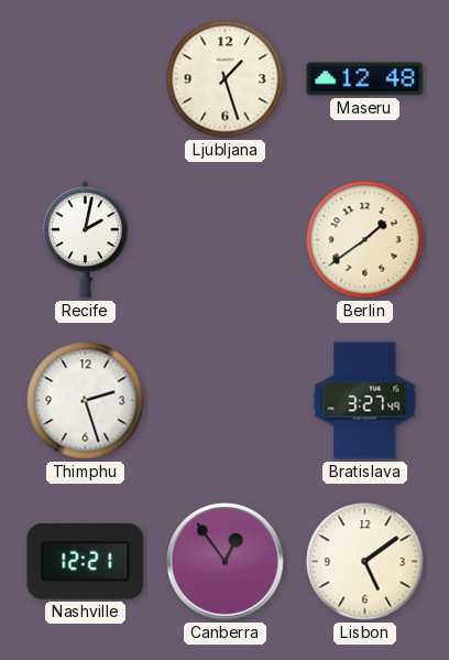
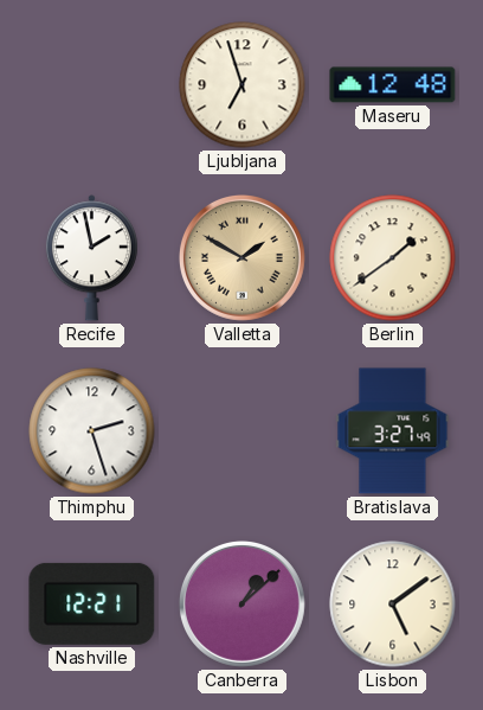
Ljubljana: 1:27 -> 6:57 (243, 85)
Recife: 2:02 -> 1:58 (91, 258)
Valletta: none -> 1:50 (241, 257)
Canberra: 12:54 -> 1:08 (241, 603)
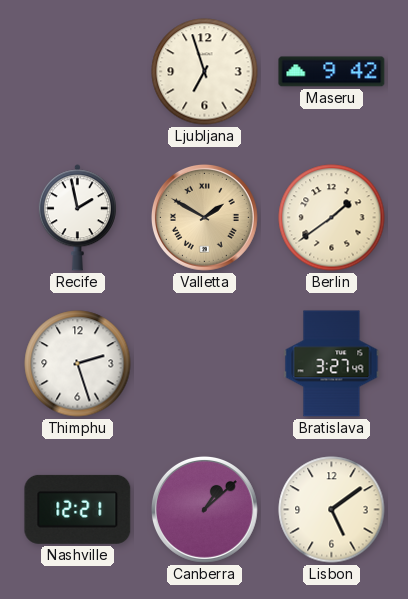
Maseru: 12:48 -> 9:42 (332, 72)
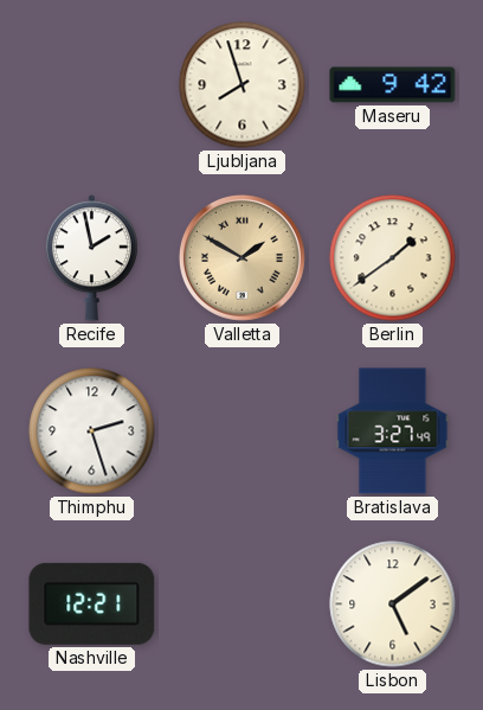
Ljubljana: 6:57 -> 7:57 (243, 85)
Canberra: 1:08 -> none (204, 509)
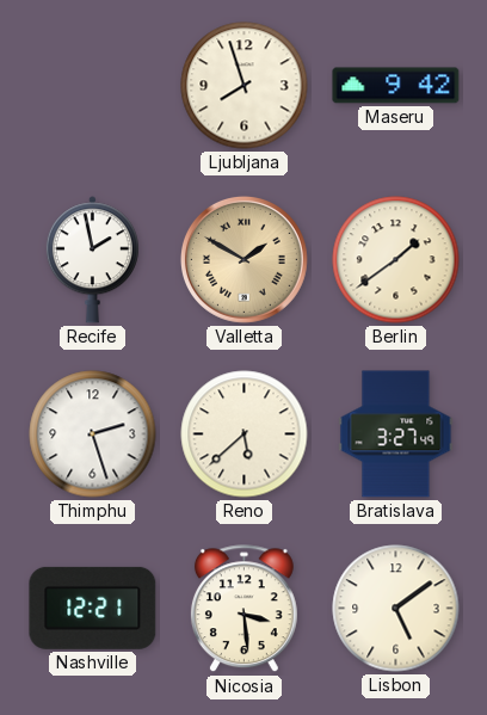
Reno: none -> 5:38 (245, 434)
Nicosia: none -> 3:29 (243, 609)
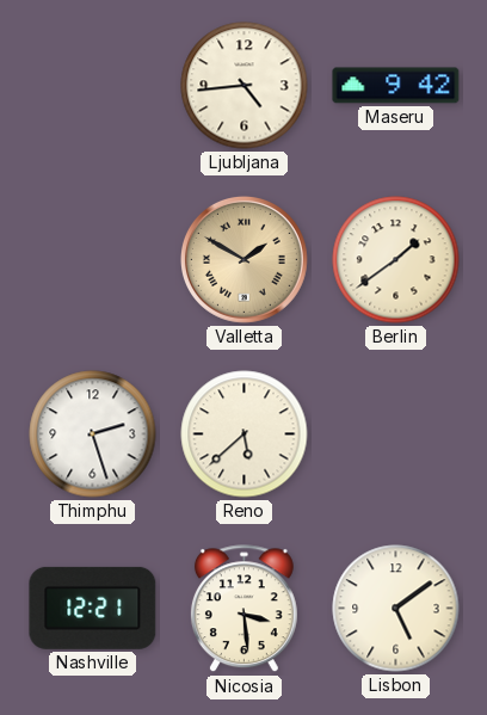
Ljubljana: 7:57 -> 4:44 (245, 86)
Recife: 1:58 -> none (92, 260)
Bratislava: 3:27 -> none (396, 434)
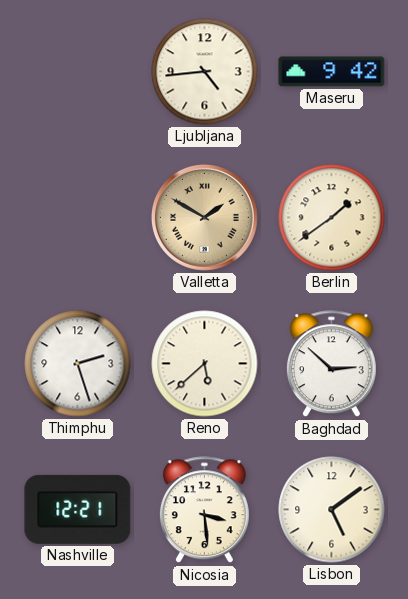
Baghdad: none -> 2:52 (331, 364)
